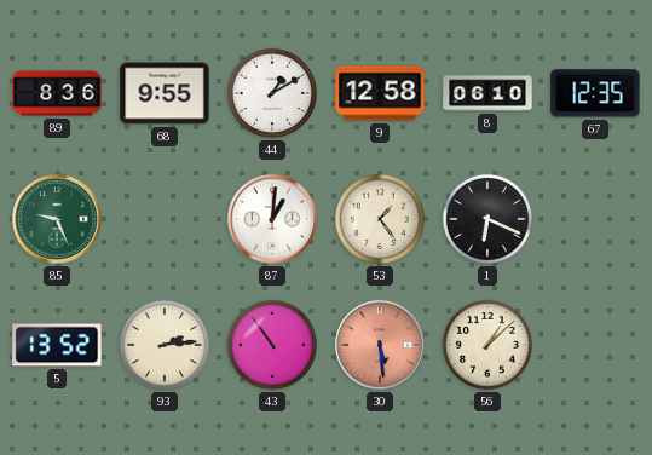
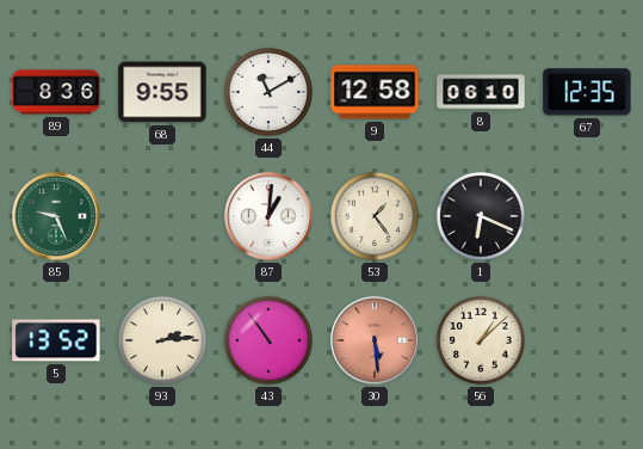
44: 1:10 -> 11:10 (268, 92)
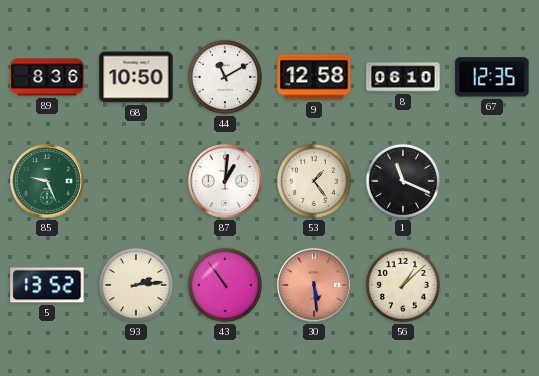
68: 9:55 -> 10:50 (136, 77)
1: 6:19 -> 11:19 (403, 181)
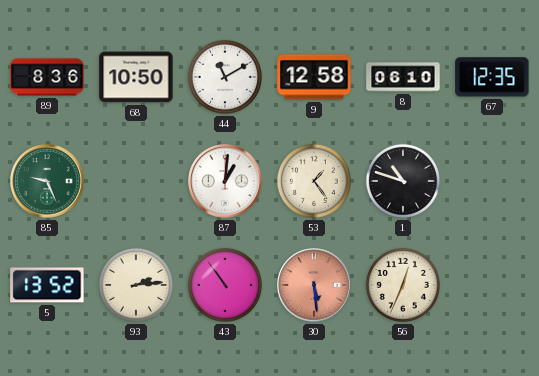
1: 11:19 -> 10:48 (403, 181)
56: 1:08 -> 12:34 (403, 285)
